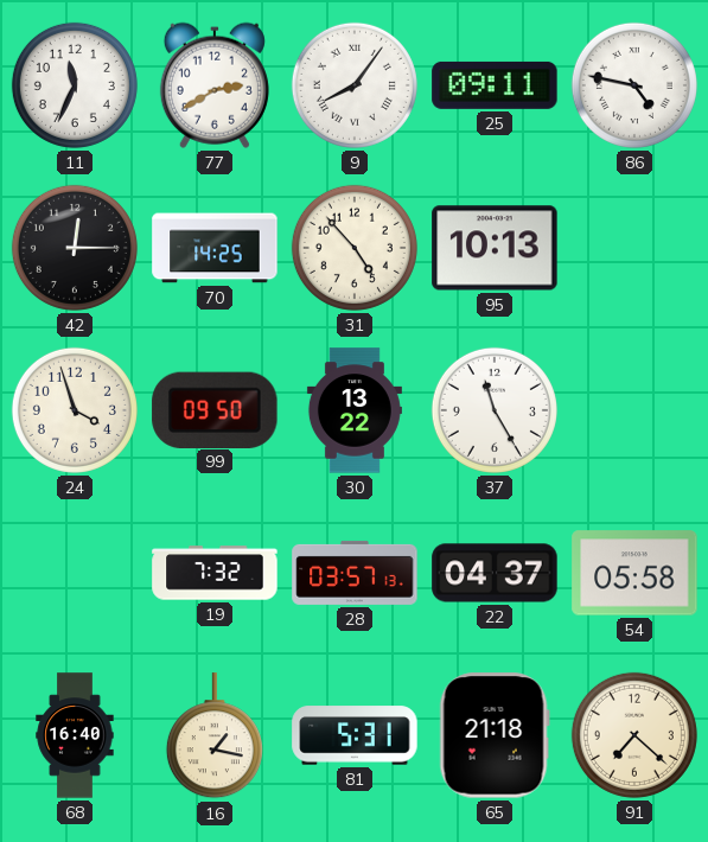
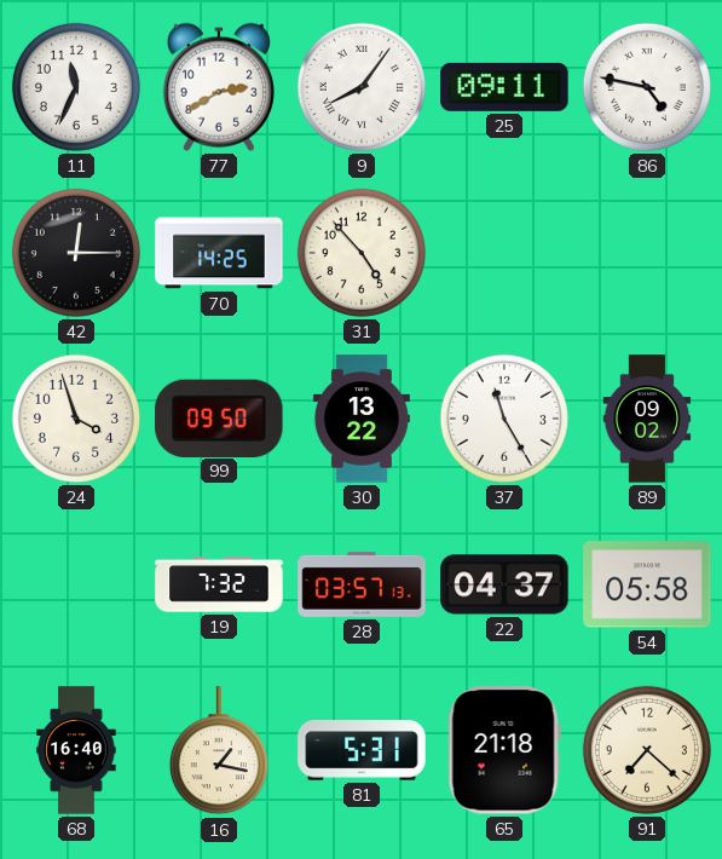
95: 10:13 -> none (495, 248)
89: none -> 09:02 (647, 419)
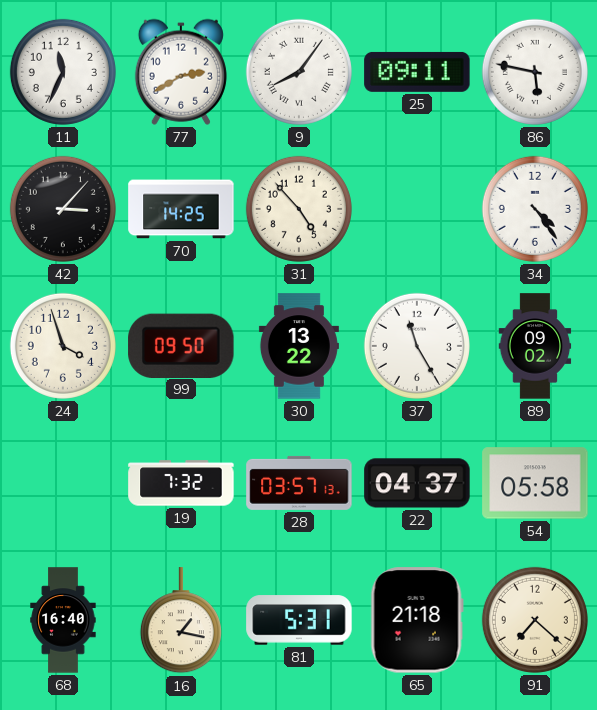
86: 4:47 -> 5:47 (535, 72)
42: 12:15 -> 3:07 (63, 209)
34: none -> 4:24 (535, 209)
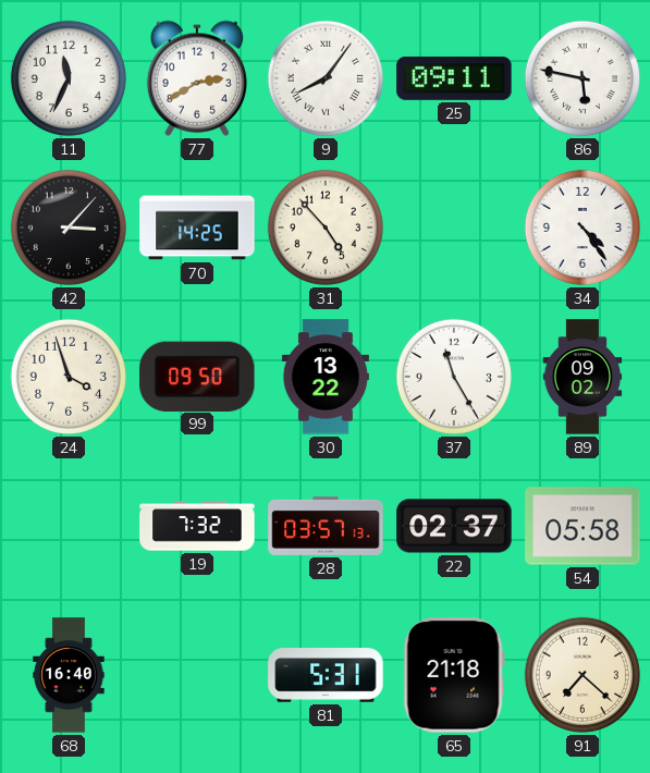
22: 04:37 -> 02:37 (454, 526)
16: 1:17 -> none (181, 621)
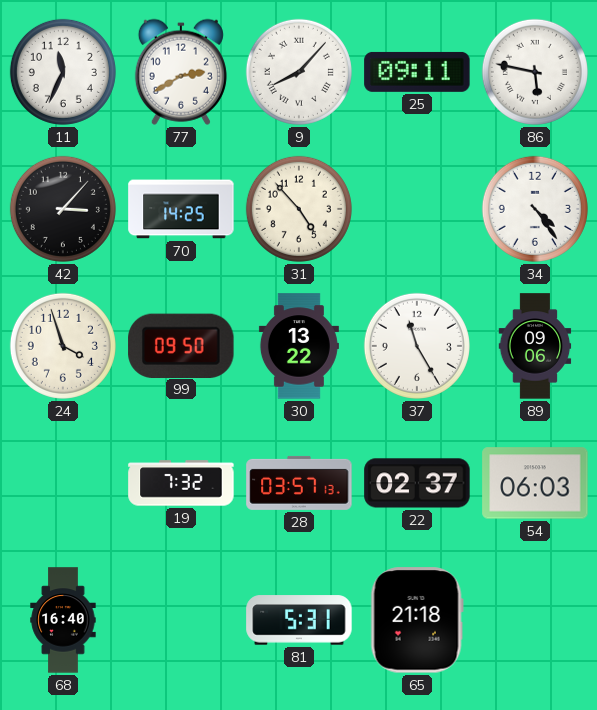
9: 8:06 -> 8:07 (299, 72)
89: 09:02 -> 09:06 (535, 346)
54: 05:58 -> 06:03 (535, 483)
91: 7:22 -> none (582, 675)
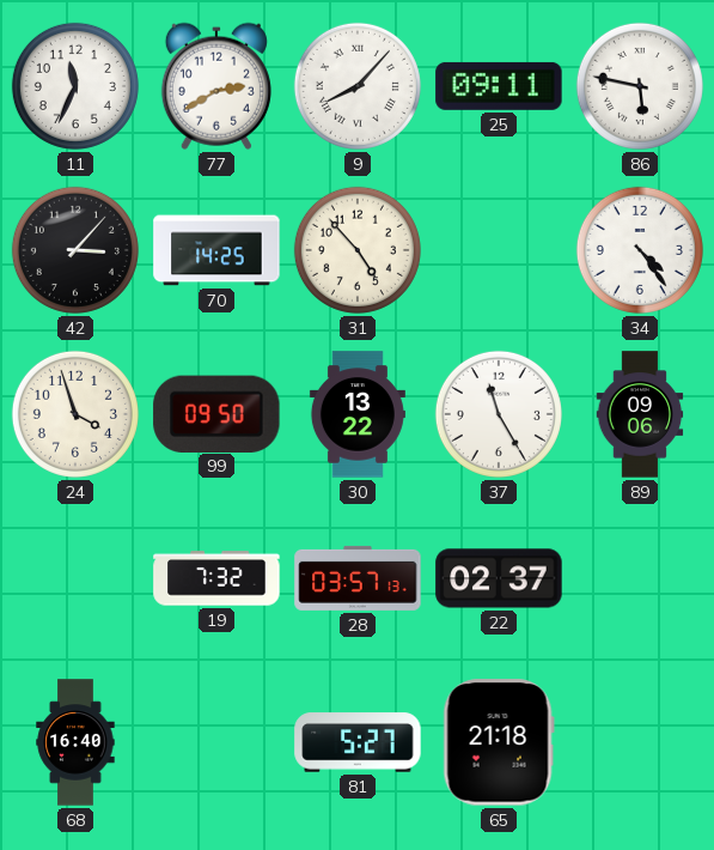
54: 06:03 -> none (535, 483)
81: 5:31 -> 5:27 (358, 742)
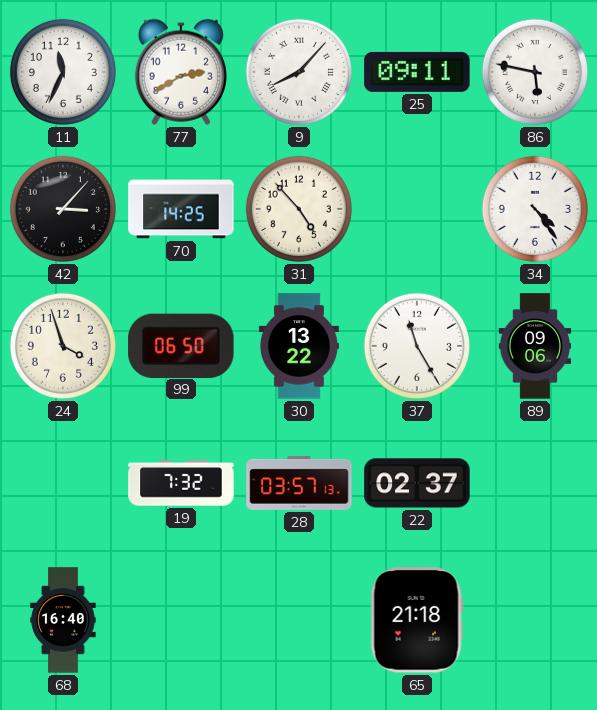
99: 09:50 -> 06:50 (181, 345)
81: 5:27 -> none (358, 742)
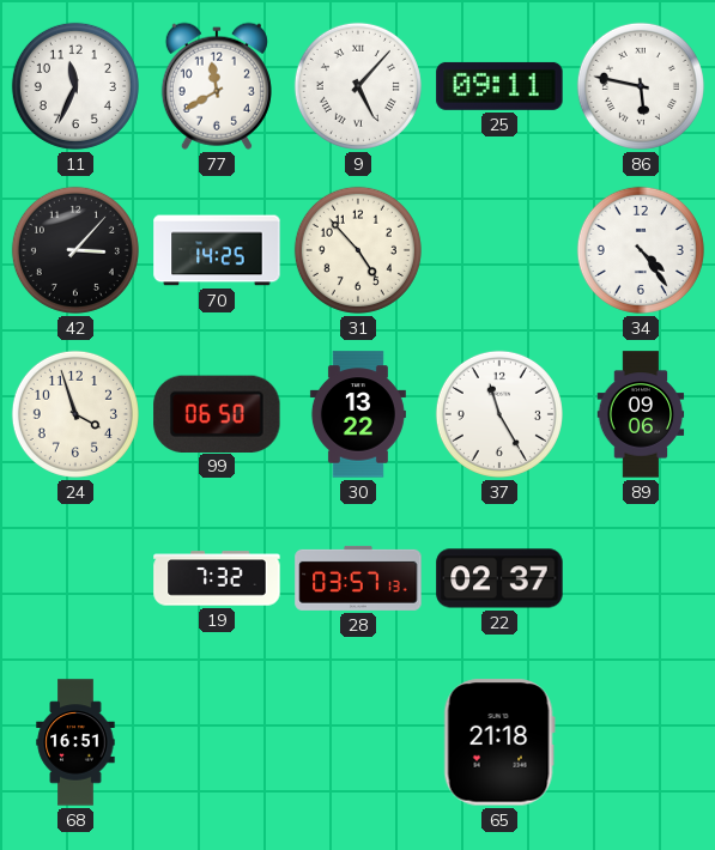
77: 2:40 -> 11:40 (217, 86)
9: 8:07 -> 5:07 (358, 86)
68: 16:40 -> 16:51 (75, 742)
